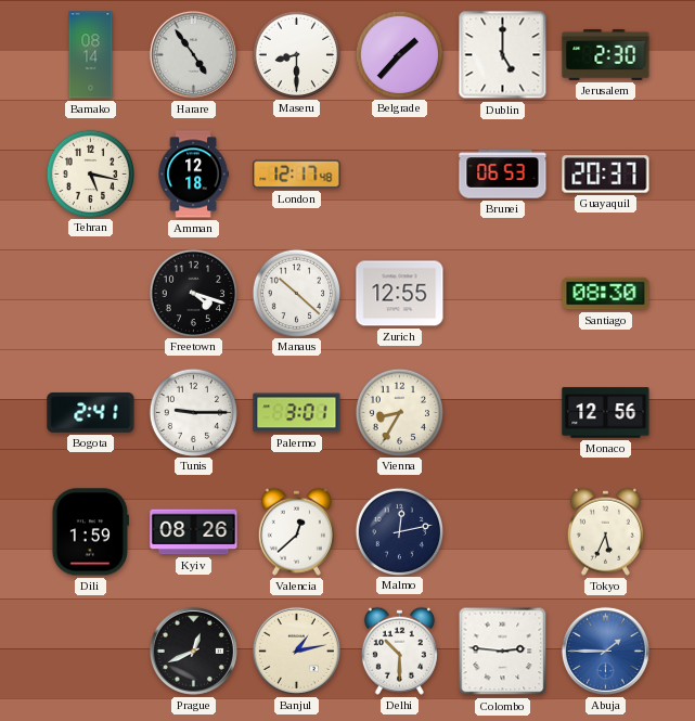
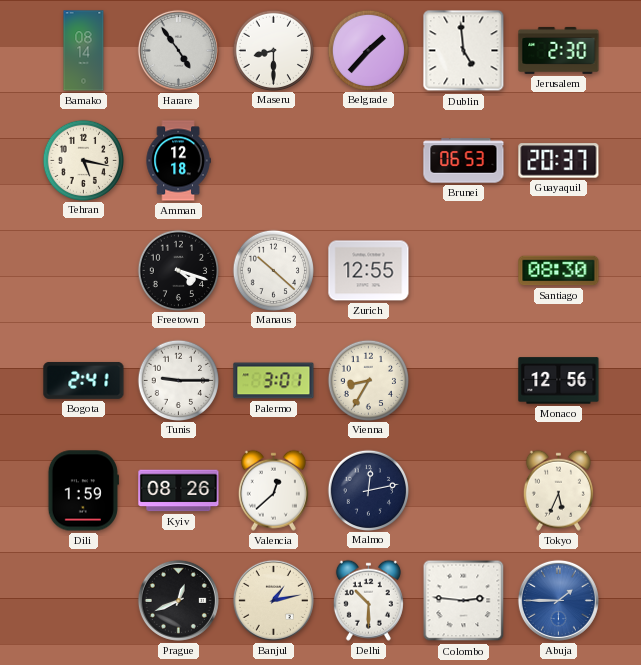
Dublin: 5:00 -> 4:59 (464, 51)
London: 12:17 -> none (297, 175)
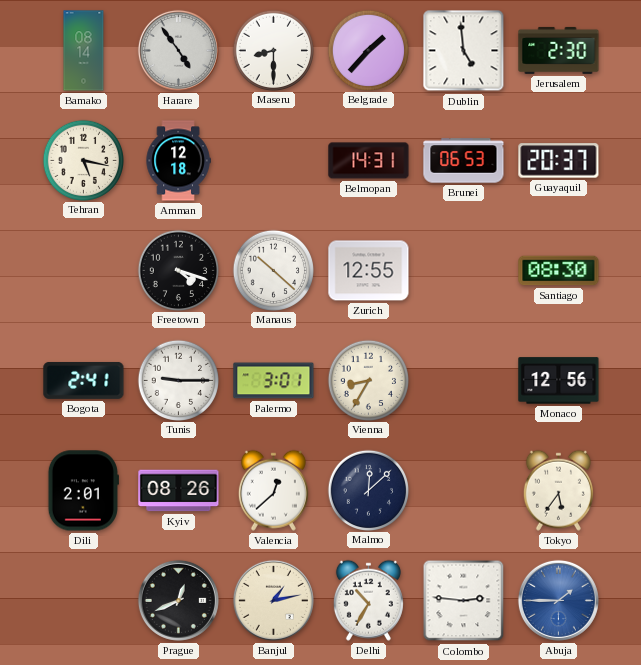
Belmopan: none -> 14:31 (369, 161)
Dili: 1:59 -> 2:01 (83, 491)
Malmo: 12:13 -> 12:08 (368, 490)
Tokyo: 5:34 -> 5:36 (558, 490)
Delhi: 10:30 -> 10:35 (368, 600)
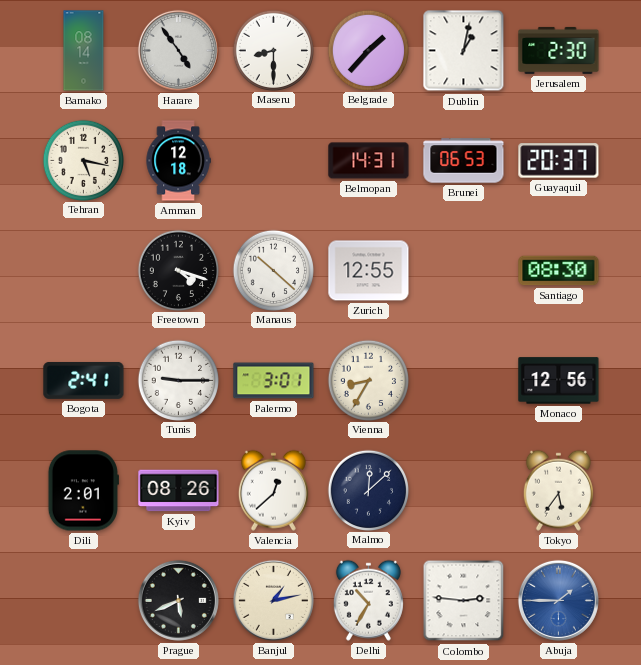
Dublin: 4:59 -> 1:02 (464, 51)
Prague: 12:41 -> 5:41 (178, 600)
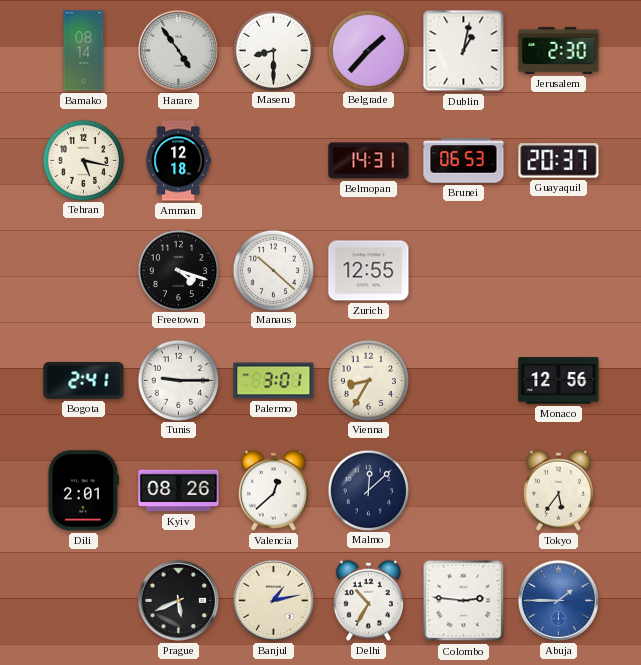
Santiago: 08:30 -> none (559, 271)
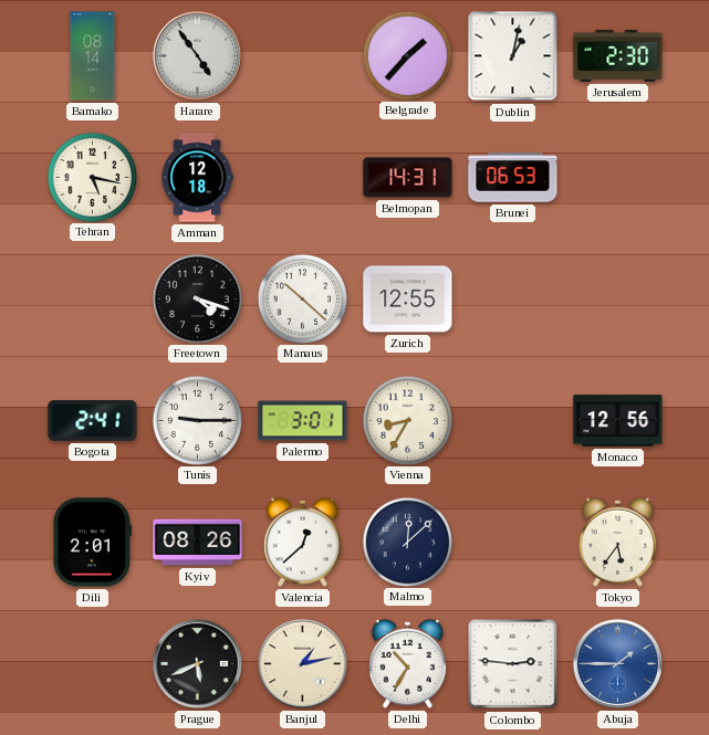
Maseru: 8:30 -> none (273, 50)
Guayaquil: 20:37 -> none (559, 161)
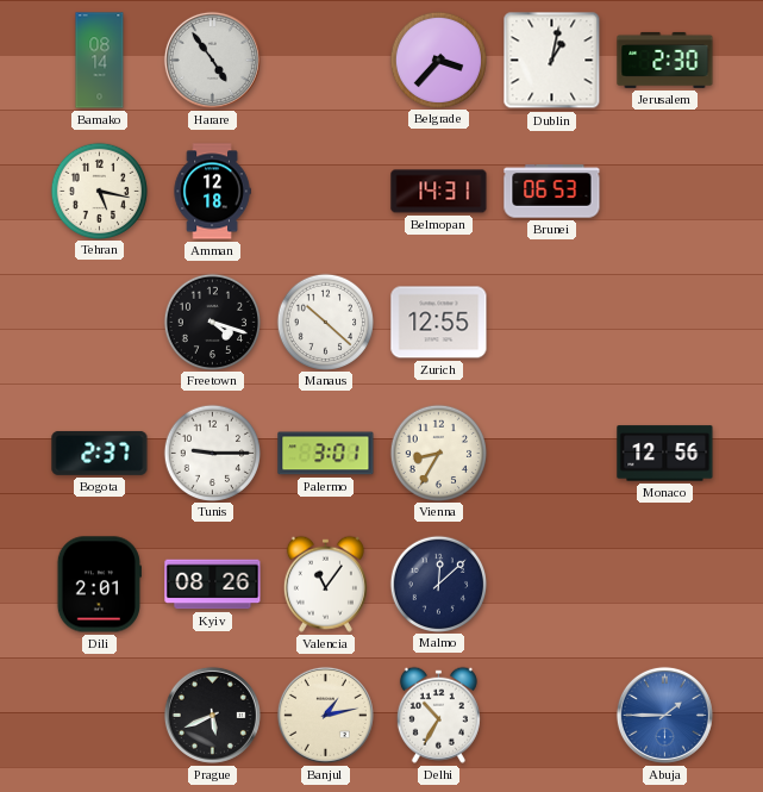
Belgrade: 1:37 -> 3:37 (438, 60)
Bogota: 2:41 -> 2:37 (100, 453)
Valencia: 12:38 -> 11:06 (325, 584)
Tokyo: 5:36 -> none (617, 542)
Colombo: 2:46 -> none (513, 664)
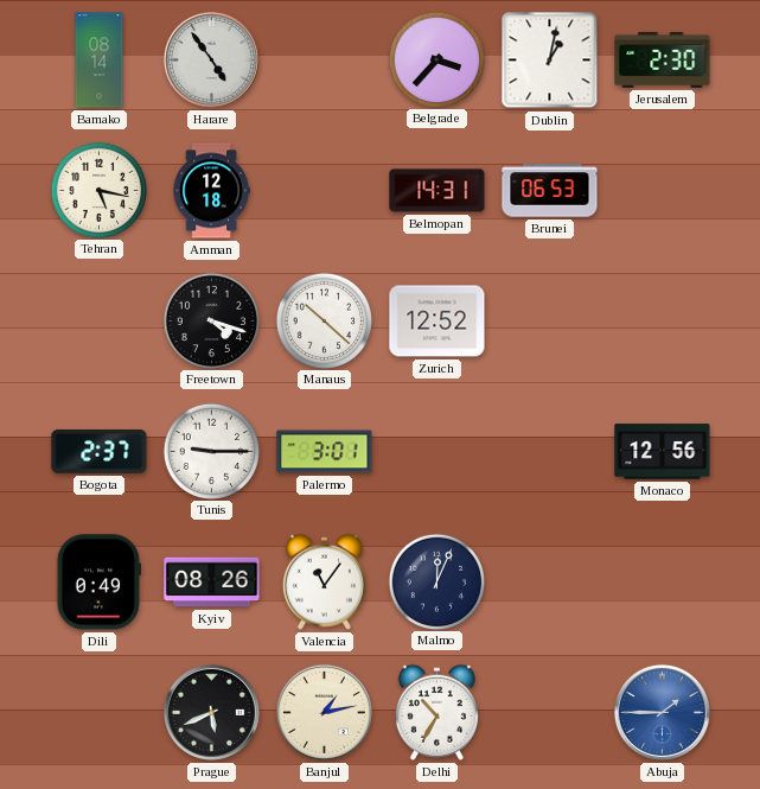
Zurich: 12:55 -> 12:52 (438, 322)
Vienna: 8:35 -> none (438, 453)
Dili: 2:01 -> 0:49 (98, 583)
Malmo: 12:08 -> 12:04 (436, 581)
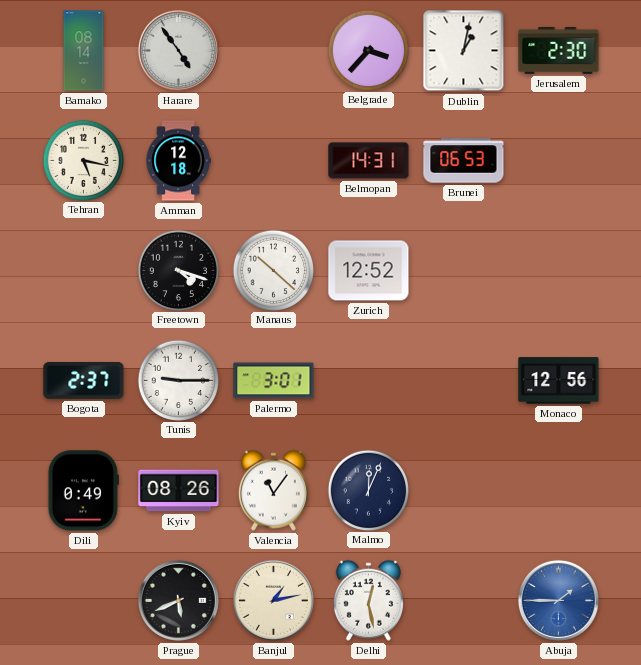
Delhi: 10:35 -> 12:28 (368, 600)
